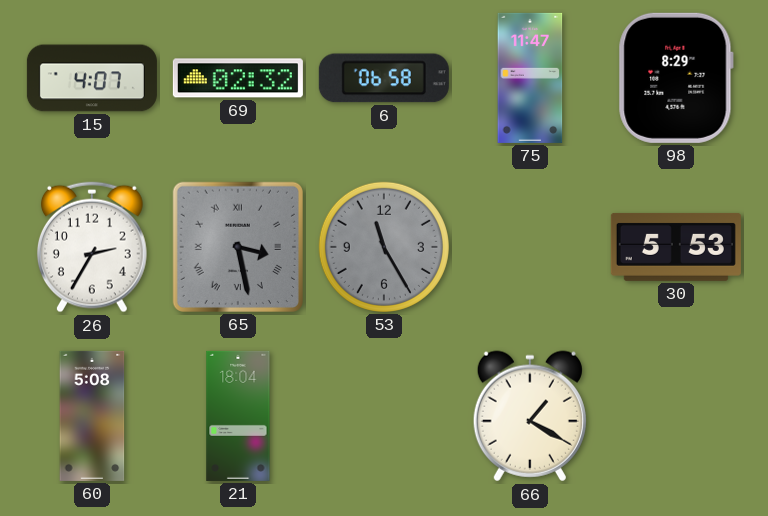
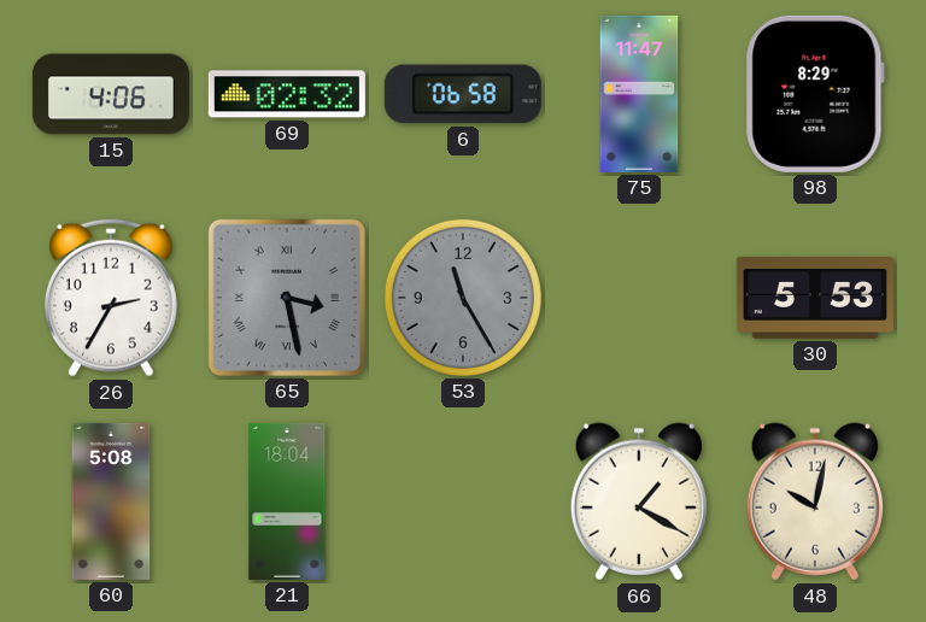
15: 4:07 -> 4:06 (111, 94)
48: none -> 10:02 (815, 501)
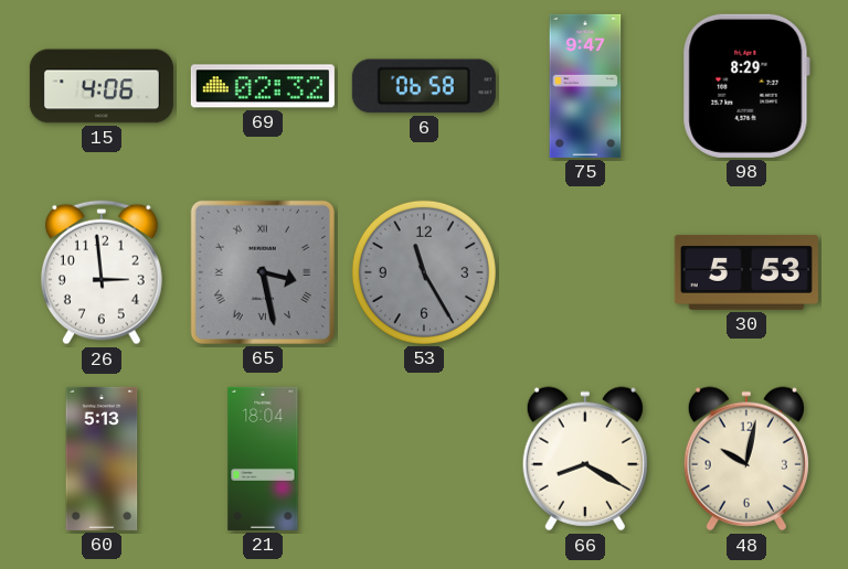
75: 11:47 -> 9:47 (585, 86)
26: 2:35 -> 2:59 (102, 272)
60: 5:08 -> 5:13 (102, 459)
66: 1:20 -> 8:20 (585, 459)
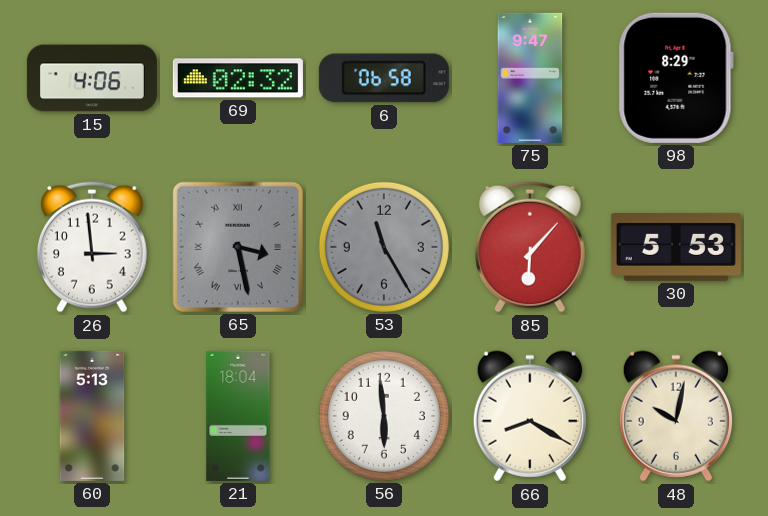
85: none -> 6:07 (530, 247)
56: none -> 5:59 (384, 416)
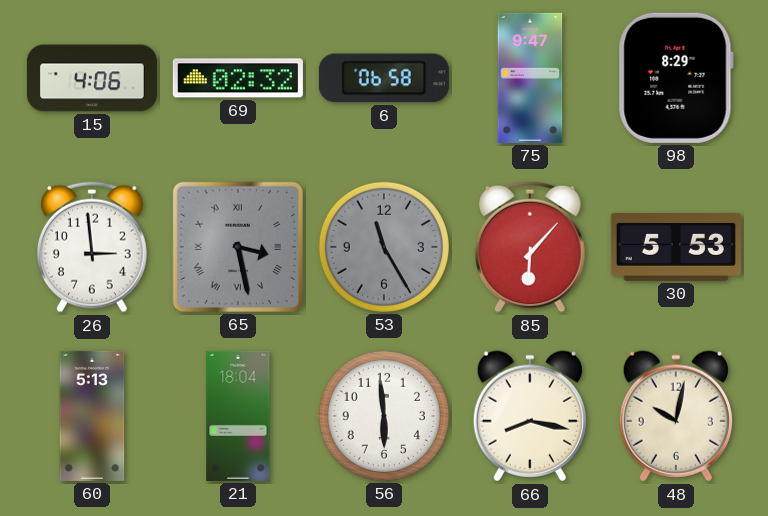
66: 8:20 -> 8:17 (530, 416)
